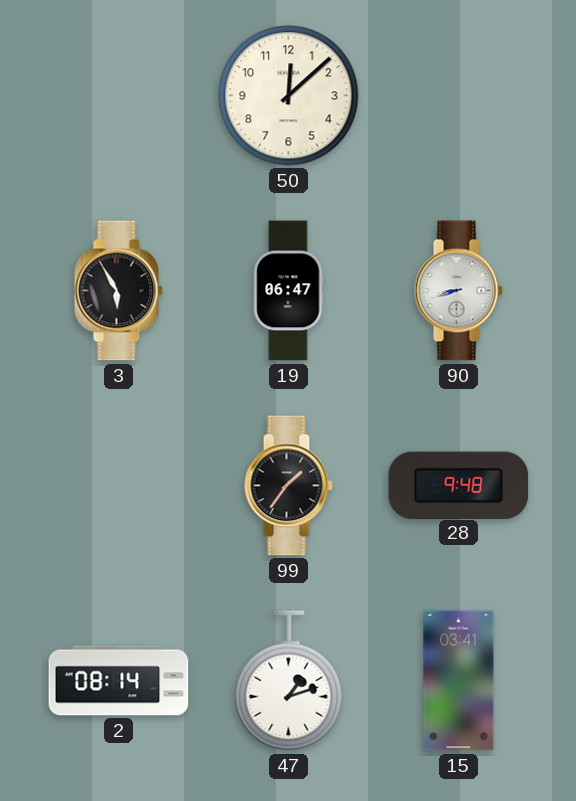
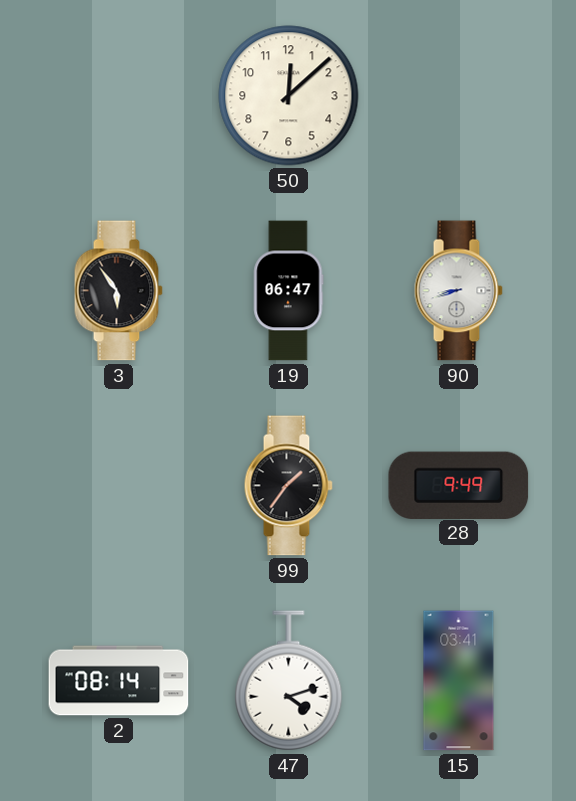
3: 5:55 -> 5:54 (118, 291)
28: 9:48 -> 9:49 (459, 485)
47: 1:12 -> 4:12 (289, 681)
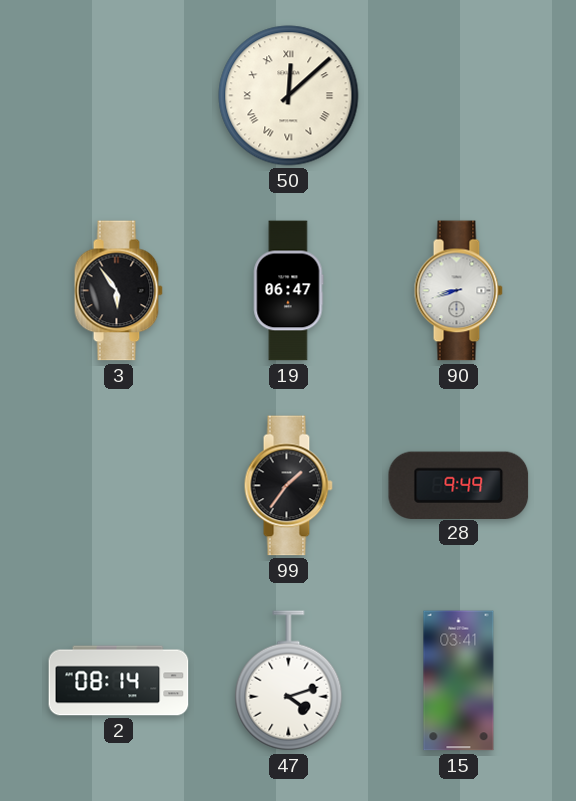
50 numerals: Arabic -> Roman (289, 96)
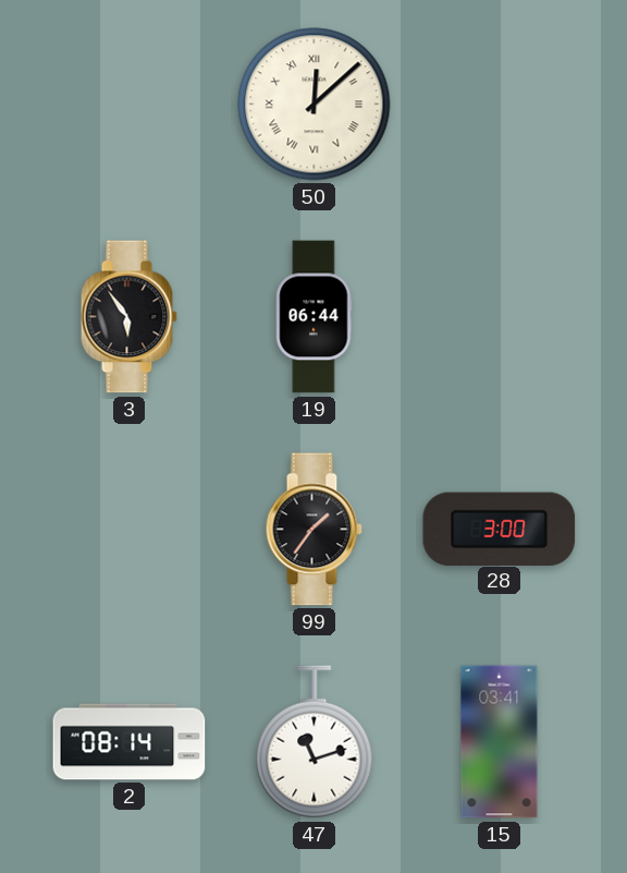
19: 06:47 -> 06:44 (315, 317)
90: 8:42 -> none (458, 291)
28: 9:49 -> 3:00 (500, 529)
47: 4:12 -> 11:12 (315, 742)
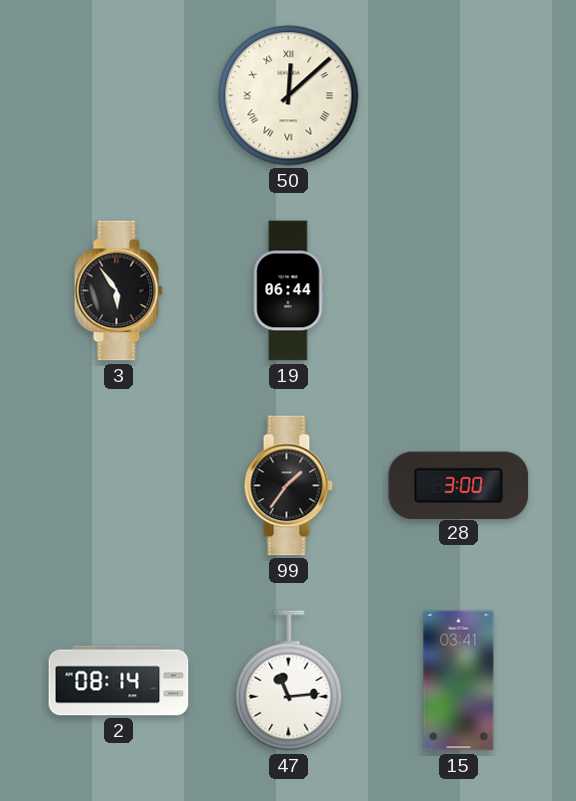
47: 11:12 -> 11:14 (289, 681)
